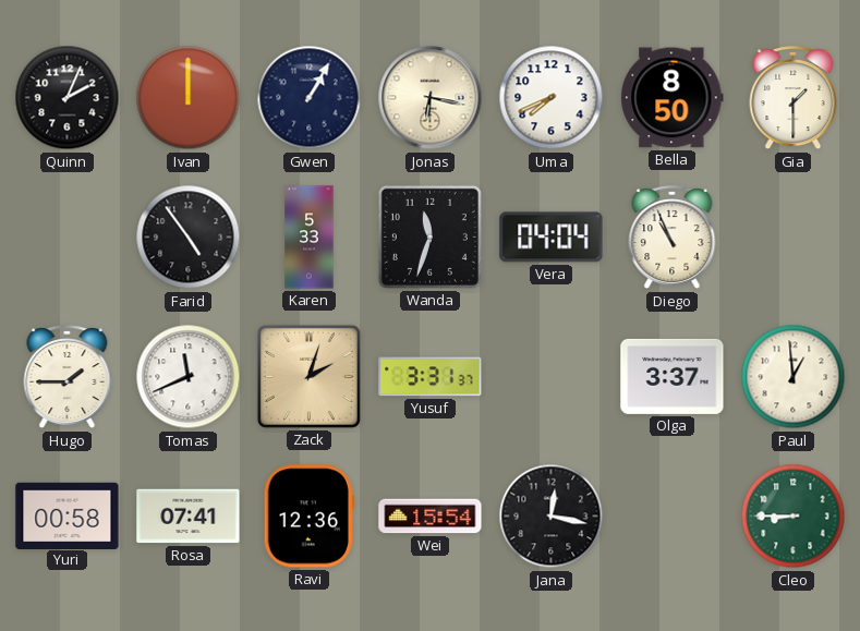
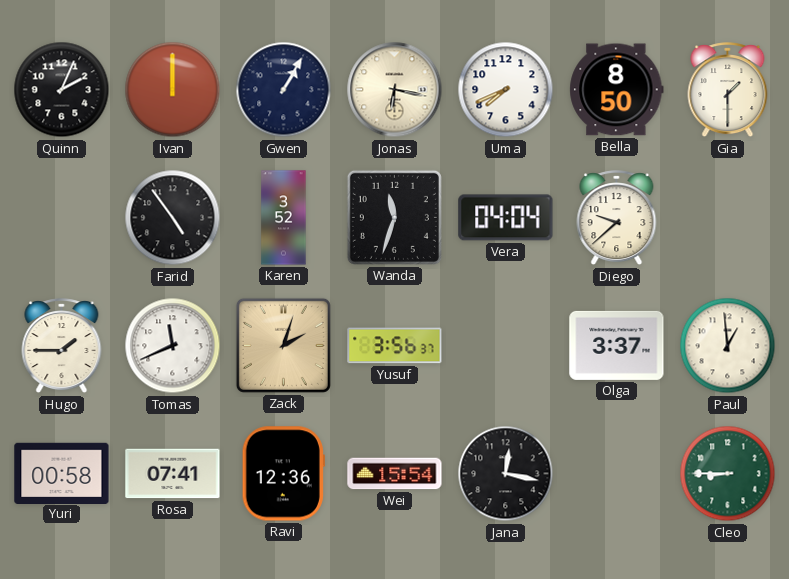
Karen: 5:33 -> 3:52 (284, 218)
Diego: 10:56 -> 9:38 (617, 218)
Yusuf: 3:31 -> 3:56 (395, 346)
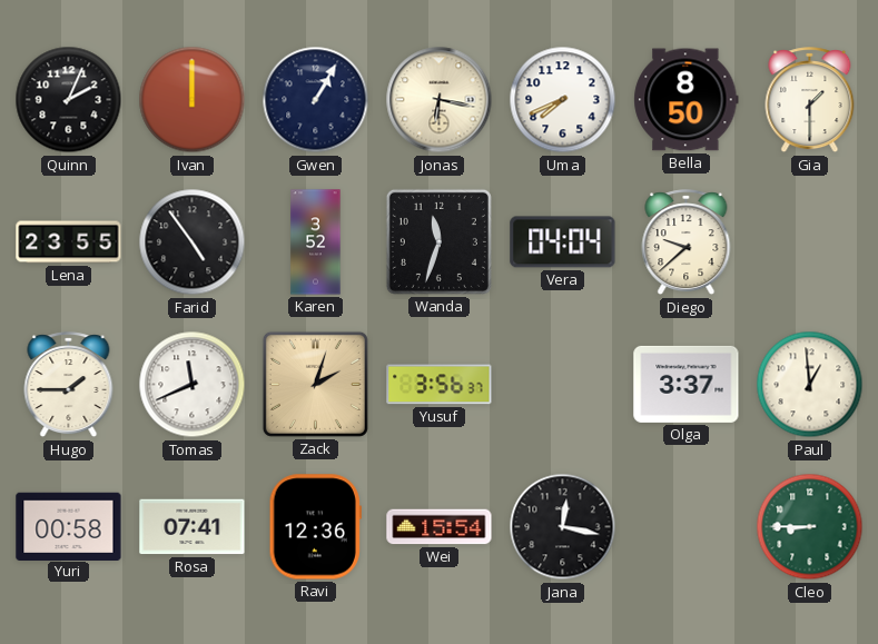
Lena: none -> 23:55 (69, 242)
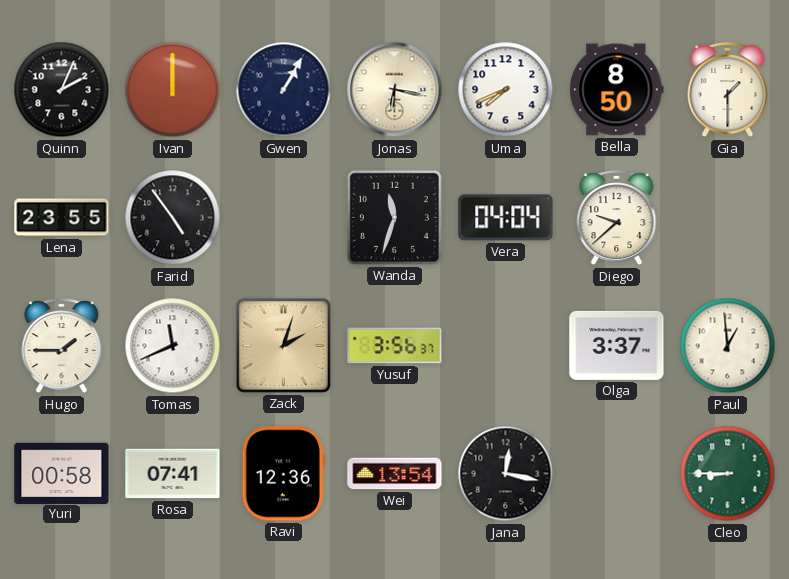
Karen: 3:52 -> none (316, 242)
Wei: 15:54 -> 13:54 (395, 474)
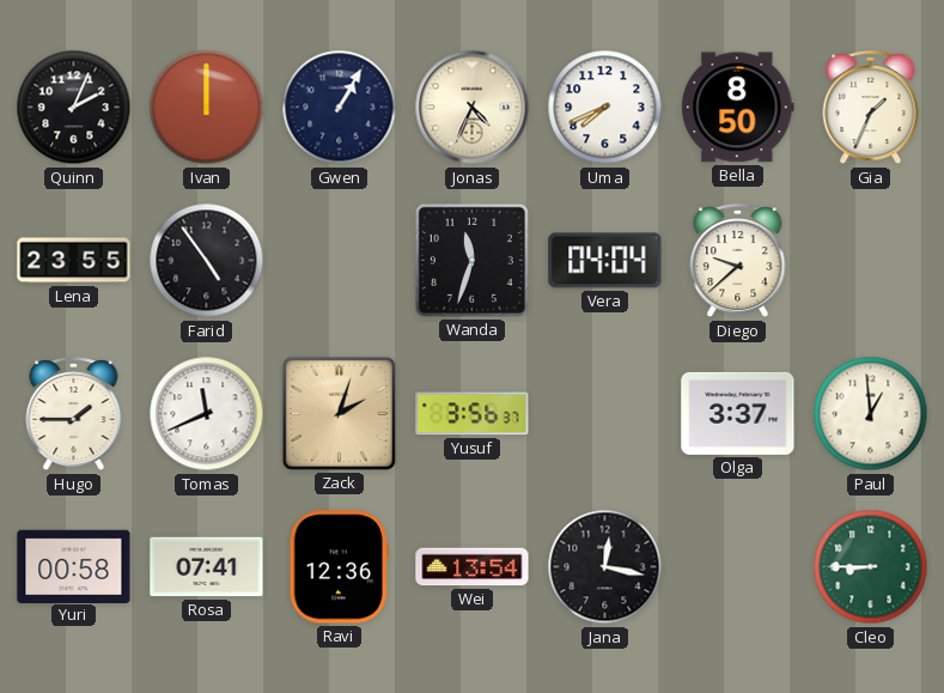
Jonas: 6:17 -> 4:34 (473, 108)
Gia: 1:30 -> 1:34 (871, 108)
